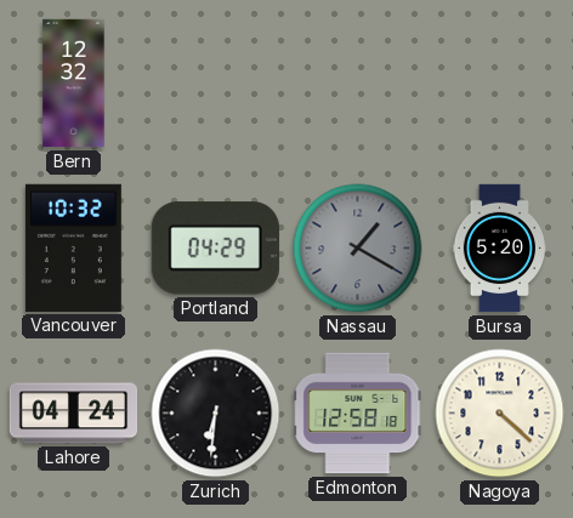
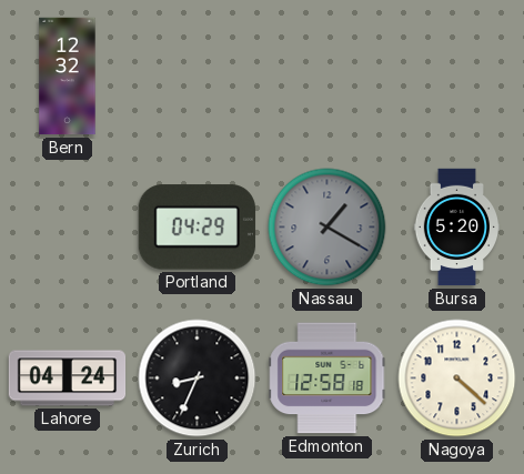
Vancouver: 10:32 -> none (73, 247)
Zurich: 6:31 -> 8:34 (198, 379)
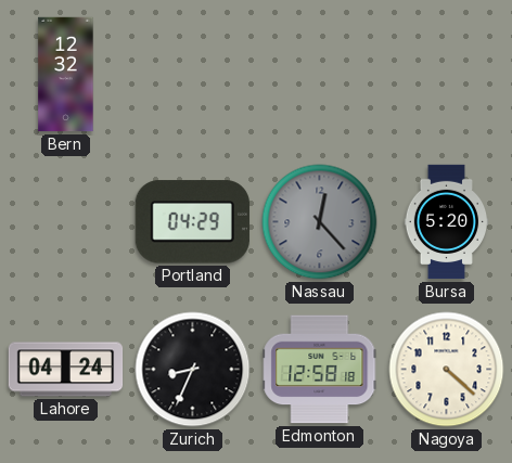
Nassau: 1:20 -> 12:23 (320, 222)
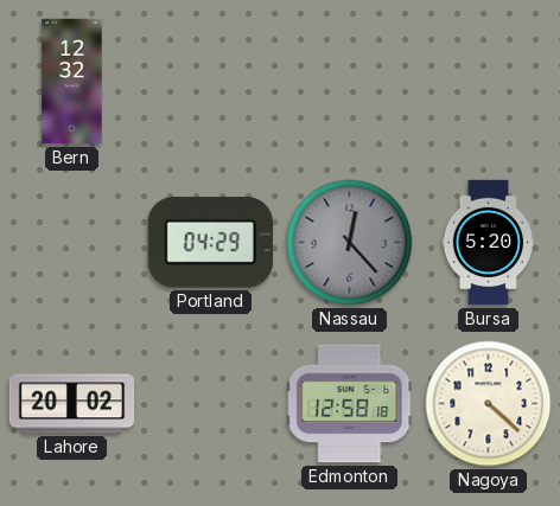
Lahore: 04:24 -> 20:02 (72, 404)
Zurich: 8:34 -> none (193, 370)
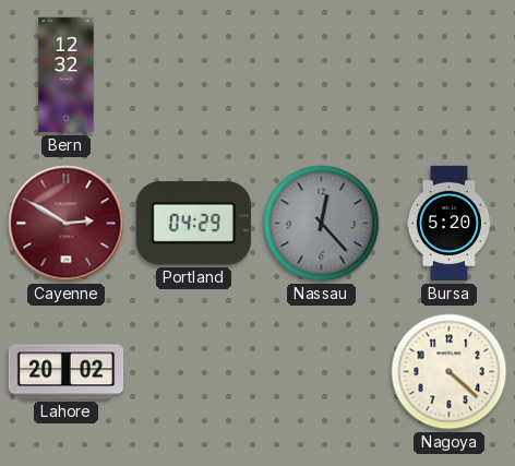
Cayenne: none -> 2:50 (67, 224)
Edmonton: 12:58 -> none (350, 404)
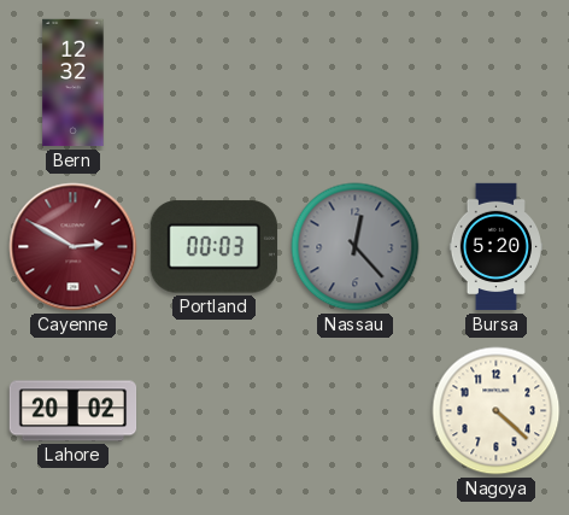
Portland: 04:29 -> 00:03 (213, 247)
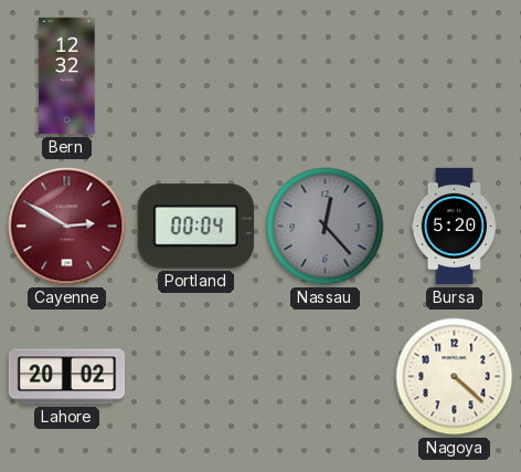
Portland: 00:03 -> 00:04 (195, 227)
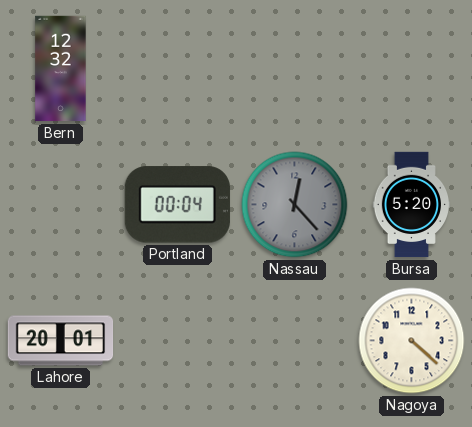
Cayenne: 2:50 -> none (67, 227)
Lahore: 20:02 -> 20:01 (61, 341)
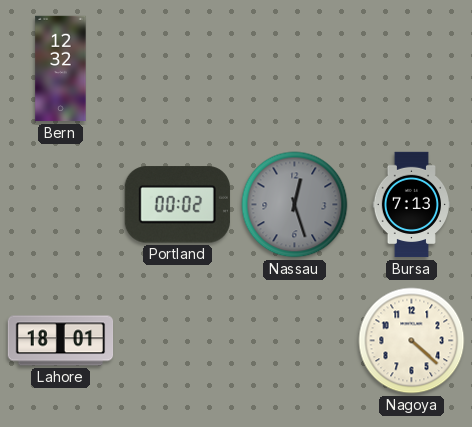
Portland: 00:04 -> 00:02 (177, 205)
Nassau: 12:23 -> 12:27 (295, 205)
Bursa: 5:20 -> 7:13 (411, 205)
Lahore: 20:01 -> 18:01 (61, 341)
